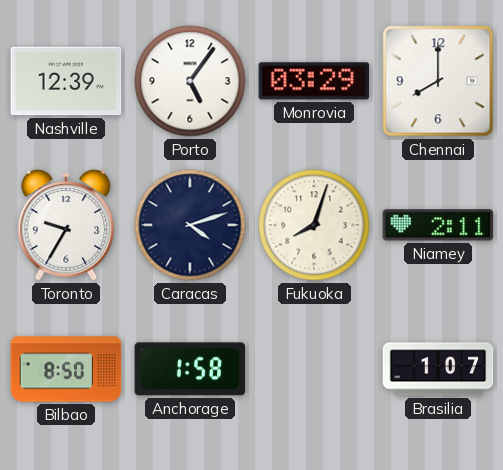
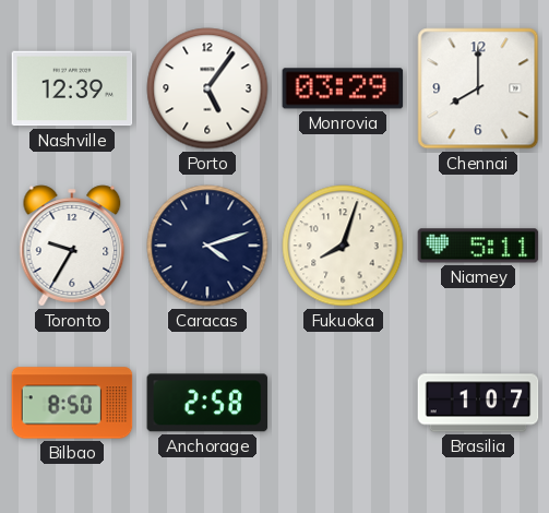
Niamey: 2:11 -> 5:11 (478, 246)
Anchorage: 1:58 -> 2:58 (207, 403)
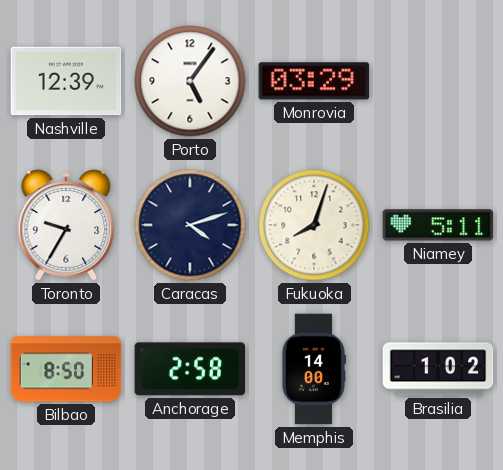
Chennai: 8:00 -> none (478, 88)
Memphis: none -> 14:00 (313, 369)
Brasilia: 1:07 -> 1:02 (438, 369)
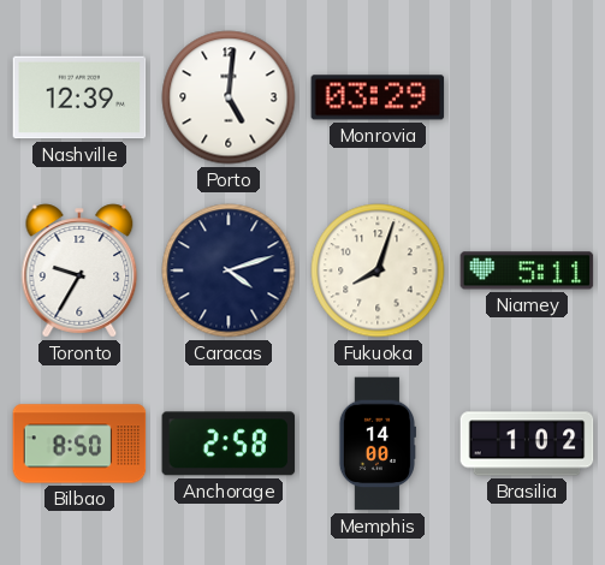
Porto: 5:06 -> 5:01 (229, 97)
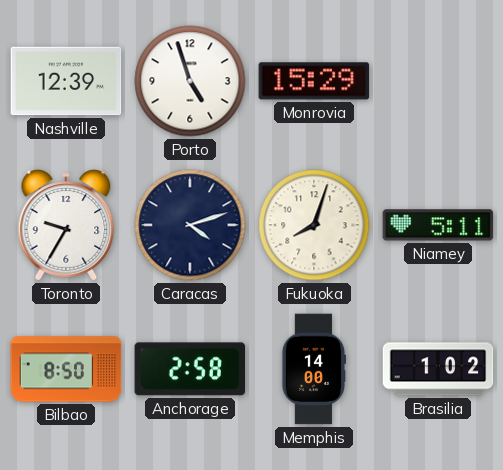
Porto: 5:01 -> 4:57 (190, 81)
Monrovia: 03:29 -> 15:29 (314, 81)
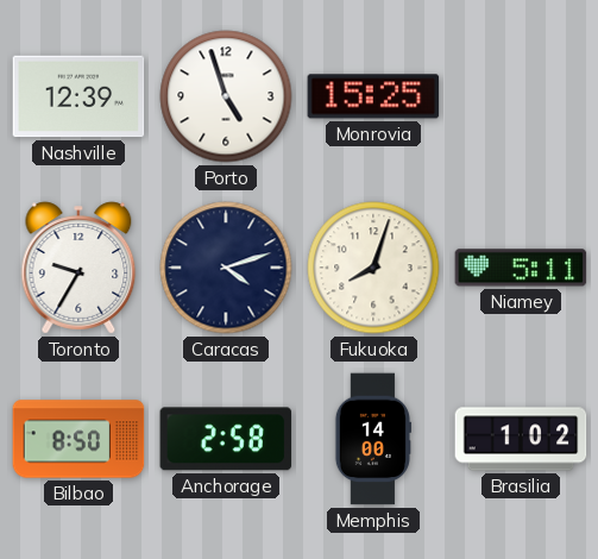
Monrovia: 15:29 -> 15:25 (373, 96)
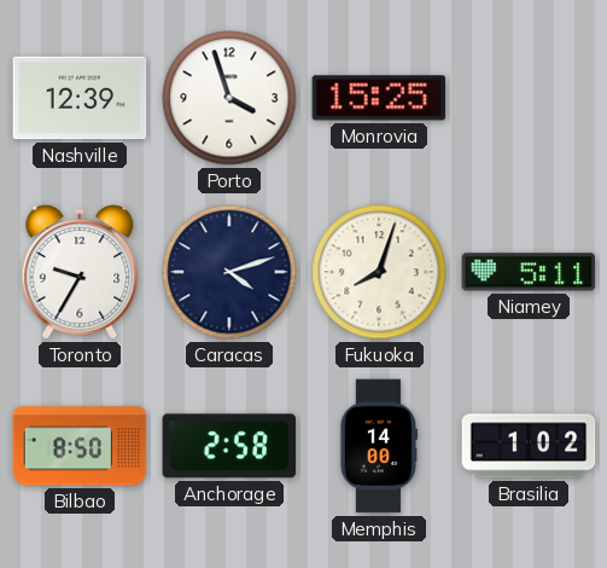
Porto: 4:57 -> 3:57 (229, 98)
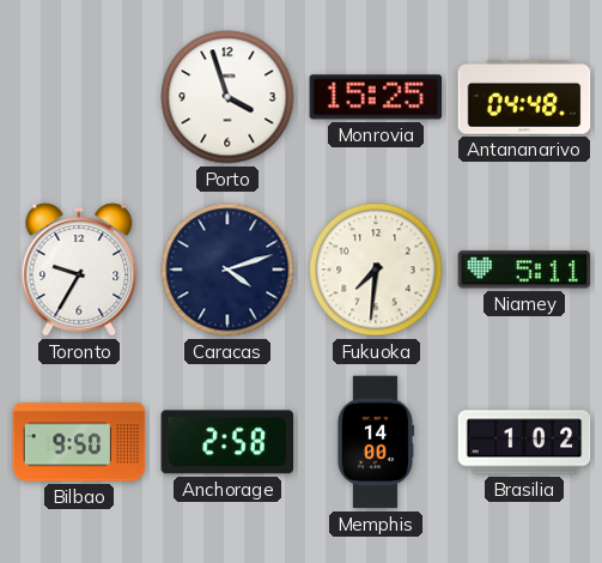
Nashville: 12:39 -> none (80, 98)
Antananarivo: none -> 04:48 (524, 97)
Fukuoka: 8:03 -> 7:31 (376, 270)
Bilbao: 8:50 -> 9:50 (79, 442)
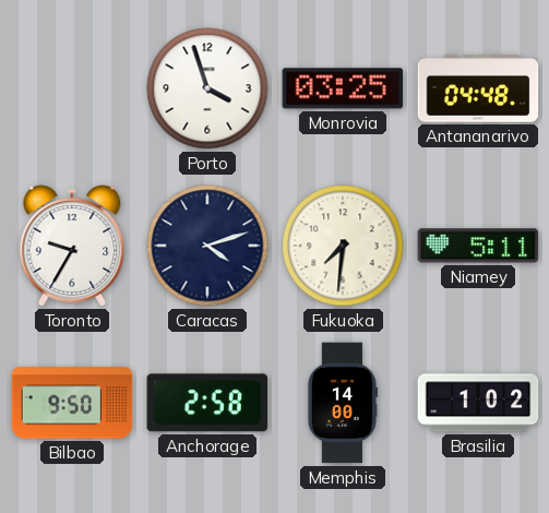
Monrovia: 15:25 -> 03:25 (343, 88)
